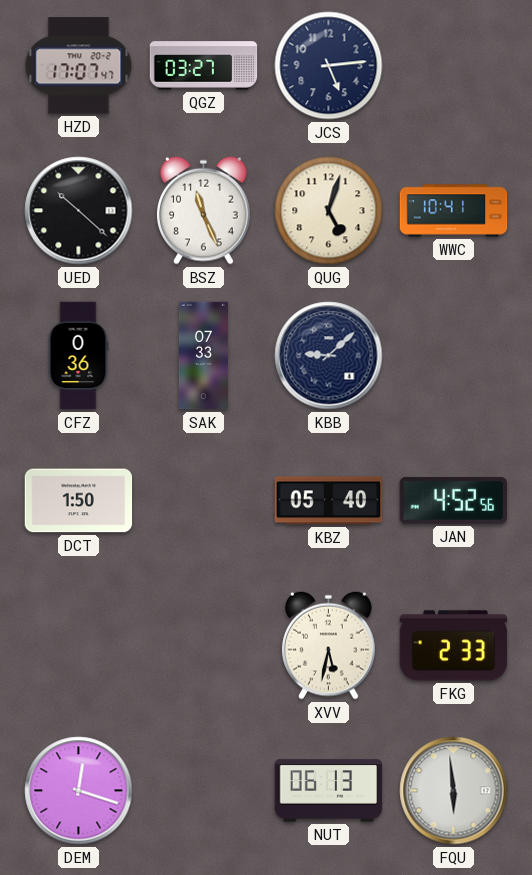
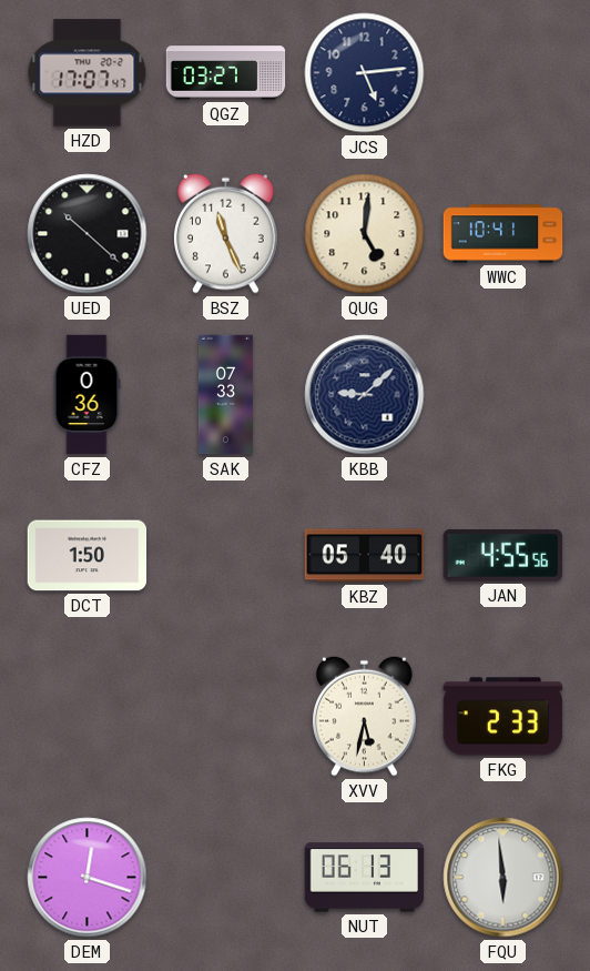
QUG: 5:03 -> 5:01 (365, 234)
JAN: 4:52 -> 4:55 (502, 555)
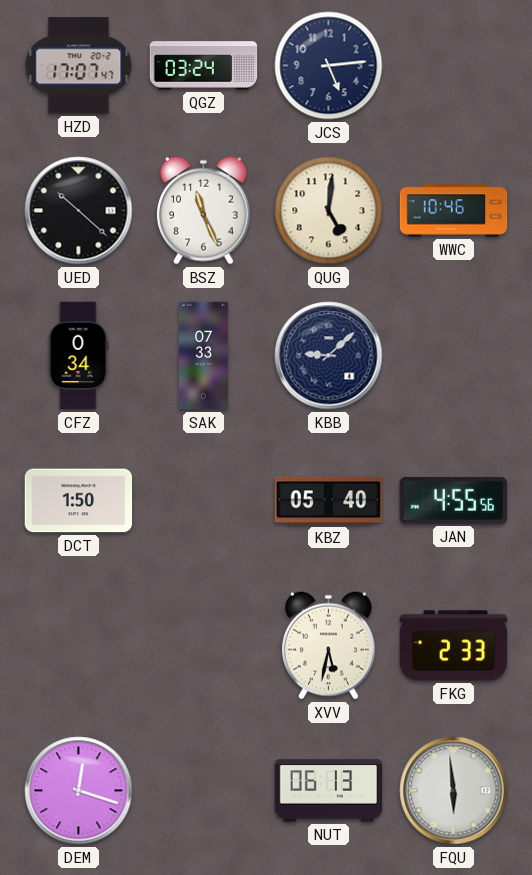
QGZ: 03:27 -> 03:24 (204, 66)
WWC: 10:41 -> 10:46 (454, 211)
CFZ: 0:36 -> 0:34 (78, 356)
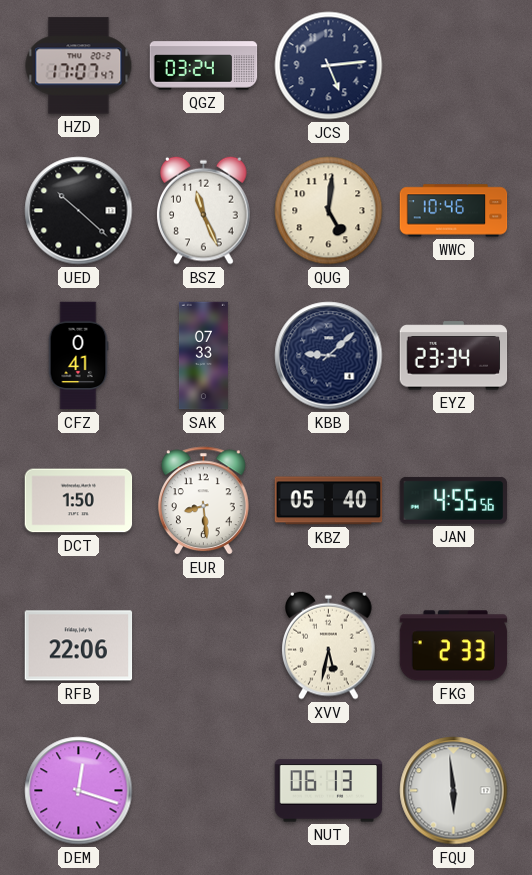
CFZ: 0:34 -> 0:41 (78, 356)
EYZ: none -> 23:34 (454, 356)
EUR: none -> 8:29 (203, 501)
RFB: none -> 22:06 (79, 646)
